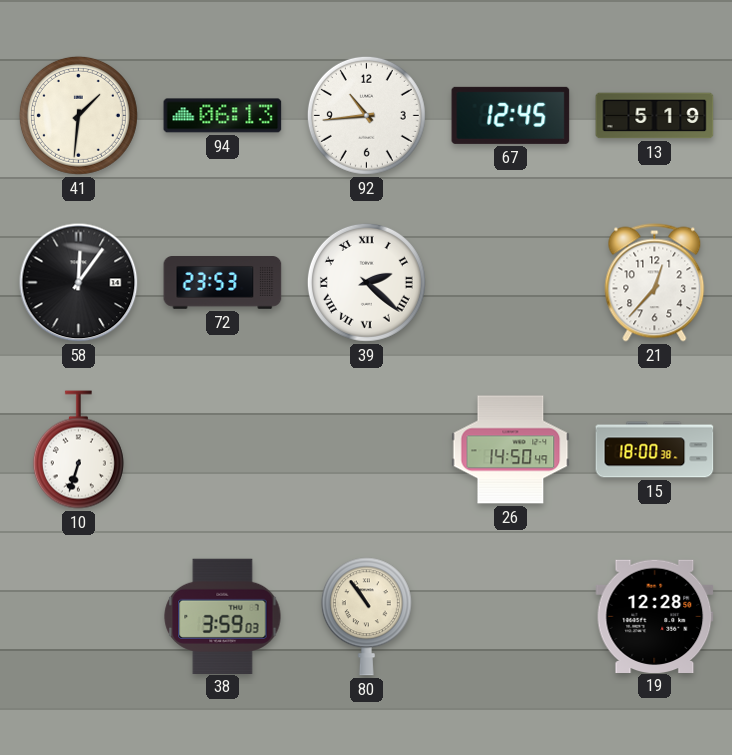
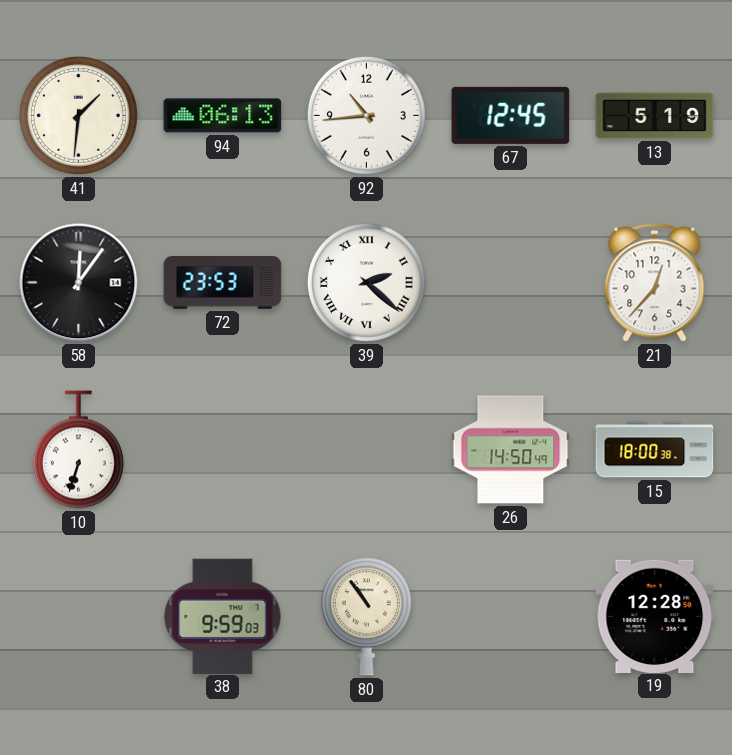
38: 3:59 -> 9:59 (223, 616)
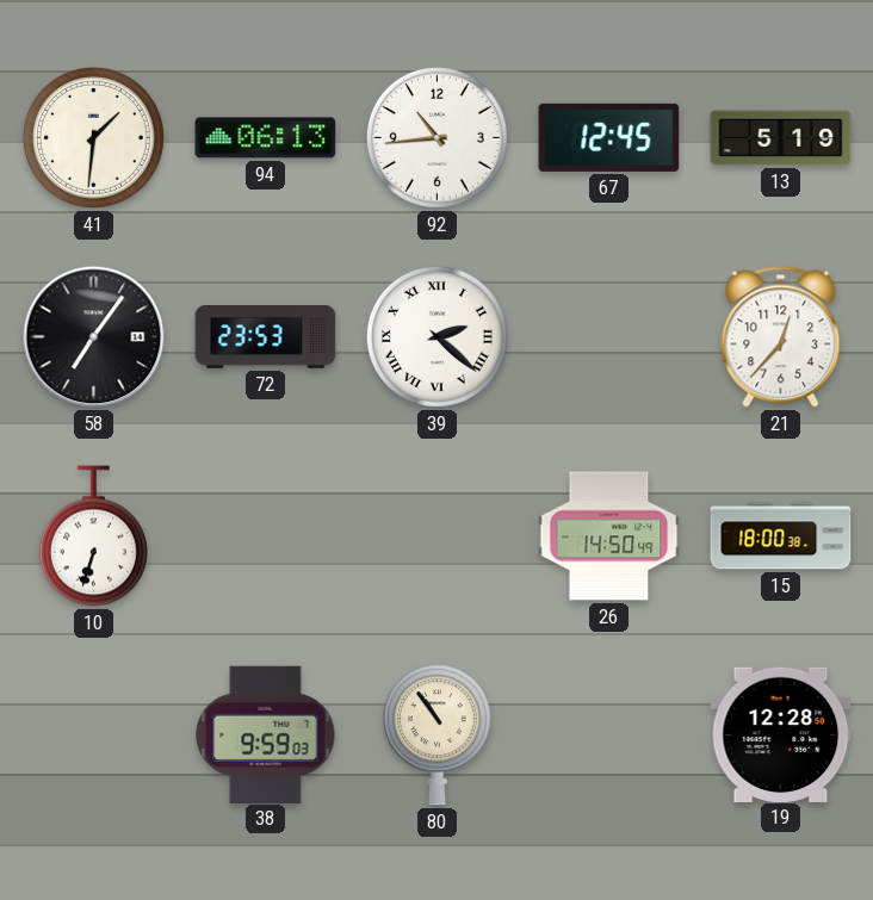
58: 12:06 -> 7:06 (94, 337)
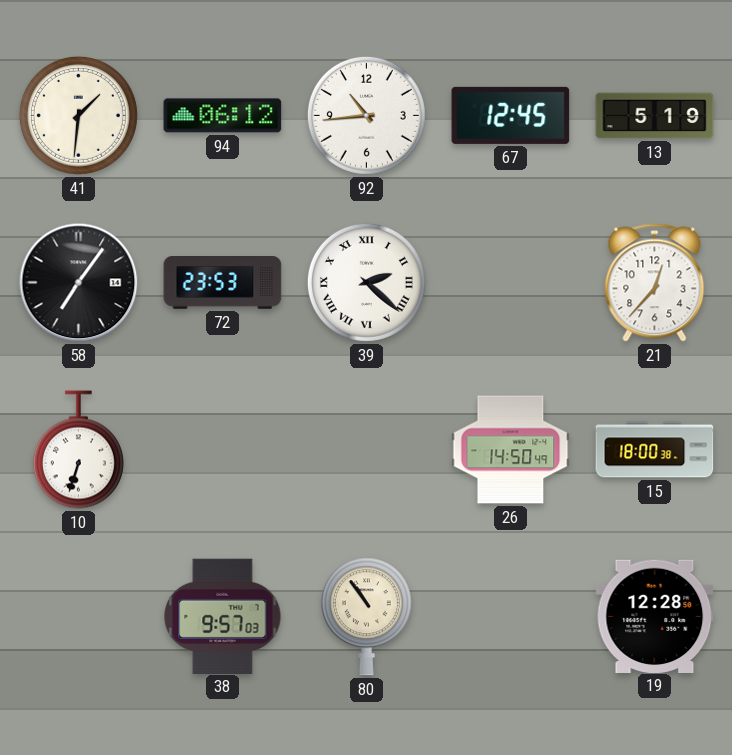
94: 06:13 -> 06:12 (223, 116)
38: 9:59 -> 9:57 (223, 616)
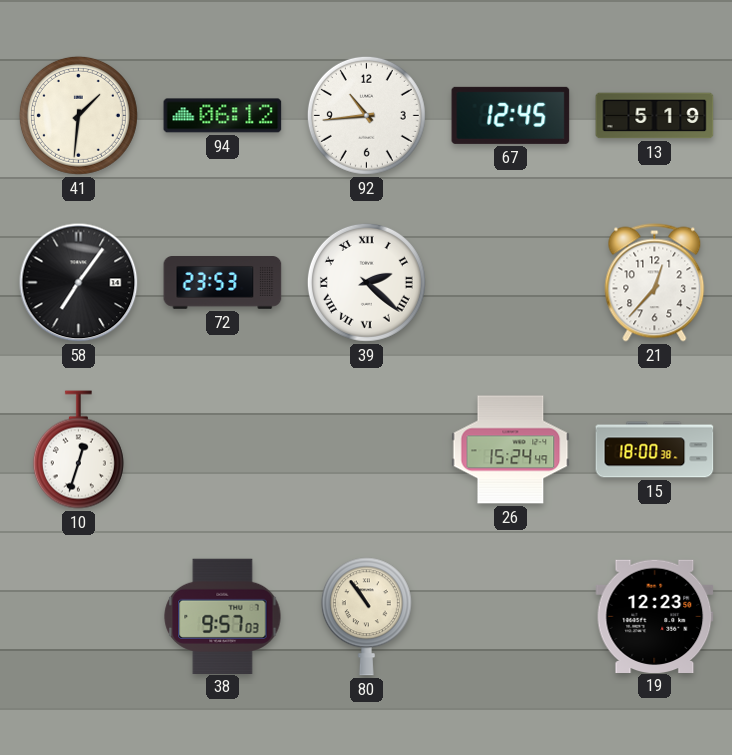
10: 6:33 -> 12:33 (78, 450)
26: 14:50 -> 15:24 (511, 450)
19: 12:28 -> 12:23 (655, 616)
